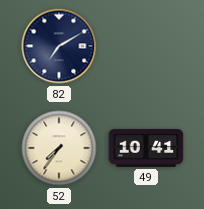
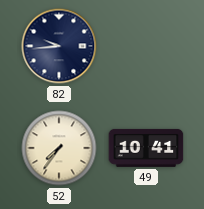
82: 7:10 -> 9:44 (59, 46)
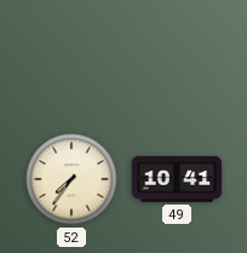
82: 9:44 -> none (59, 46)
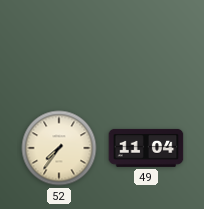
49: 10:41 -> 11:04 (146, 148)
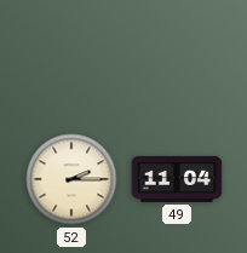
52: 7:36 -> 2:15 (71, 179)
